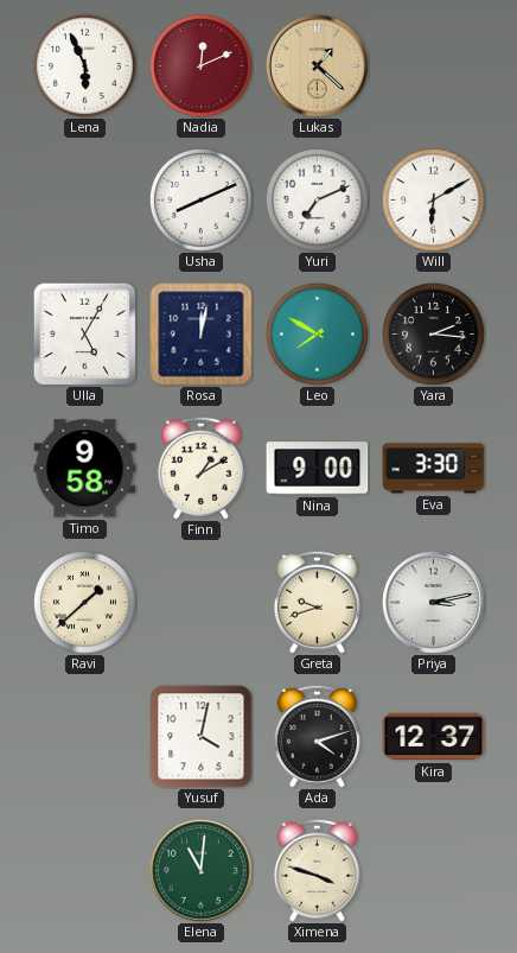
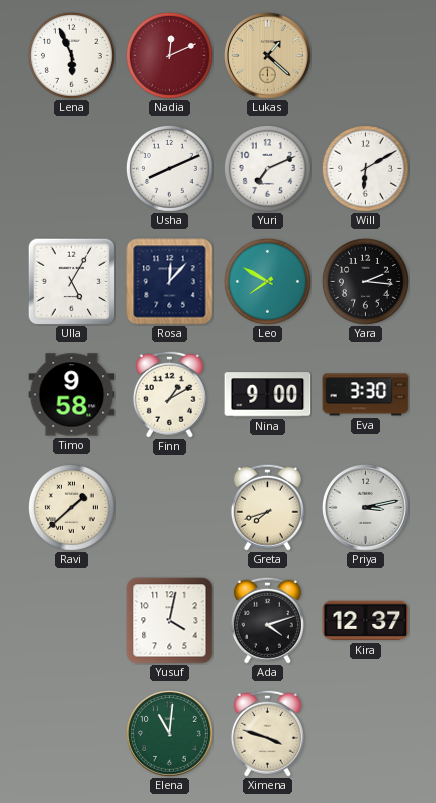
Rosa: 12:02 -> 12:07 (170, 282)
Greta: 9:42 -> 7:42 (267, 507)
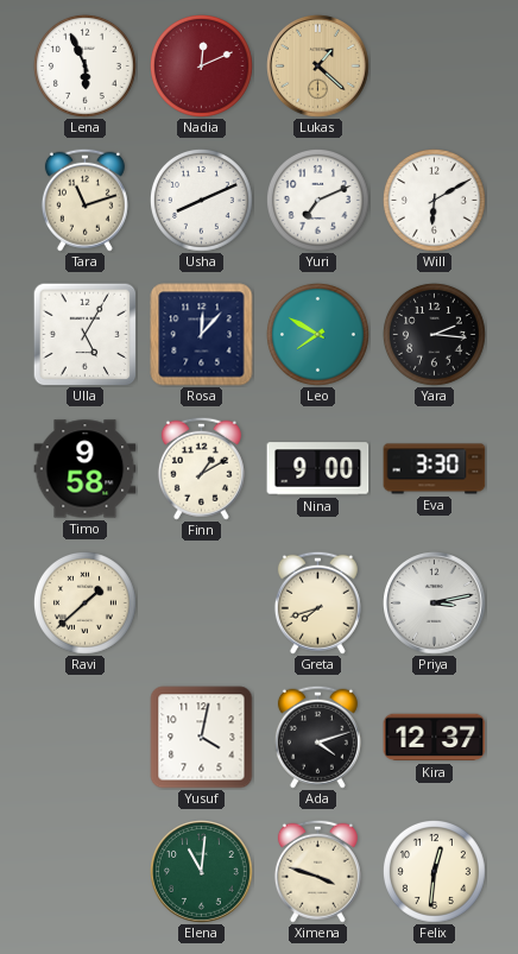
Tara: none -> 11:12 (84, 200)
Felix: none -> 12:31 (434, 871)
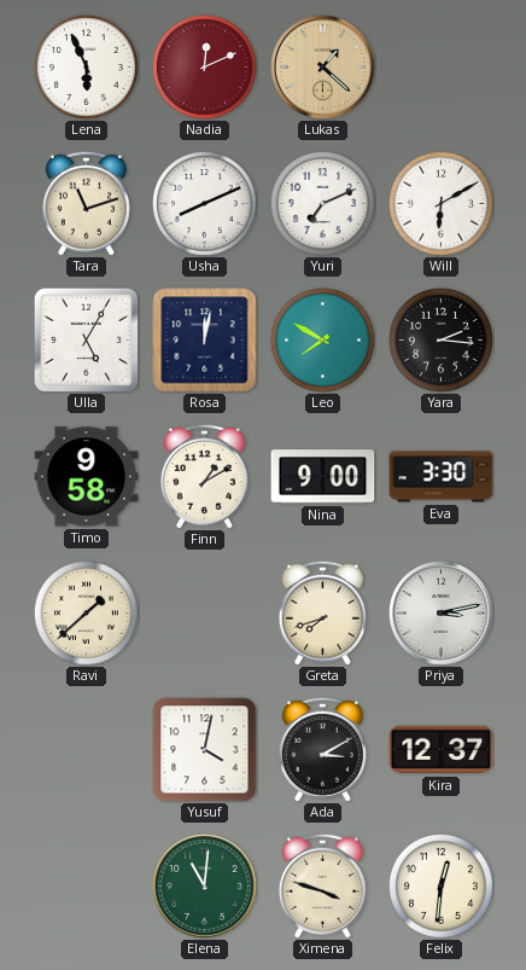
Rosa: 12:07 -> 12:02 (205, 341)
Ada: 4:12 -> 3:10 (322, 749)
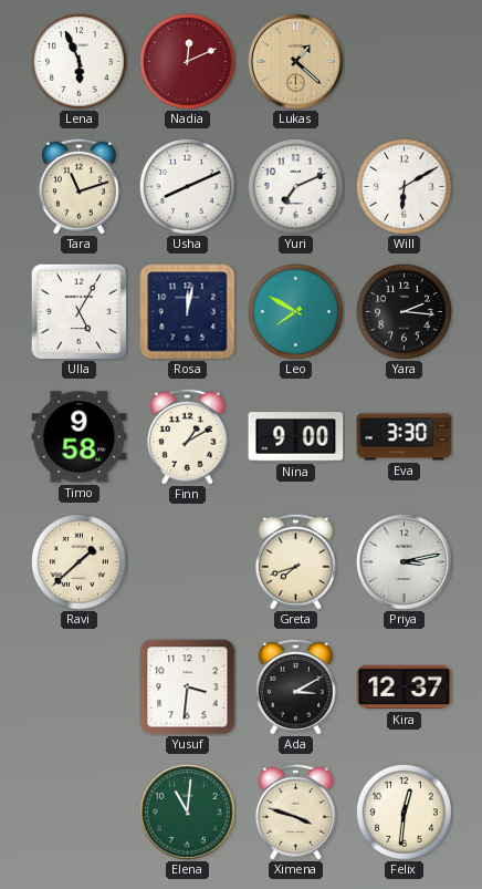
Yusuf: 4:02 -> 3:31 (188, 688)
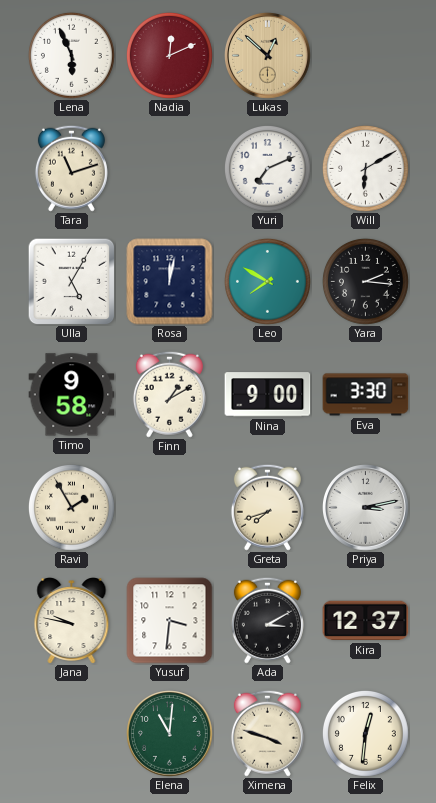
Lukas: 1:22 -> 12:52 (268, 56)
Usha: 8:11 -> none (187, 186)
Ravi: 1:38 -> 1:55 (71, 507)
Jana: none -> 9:47 (72, 621)
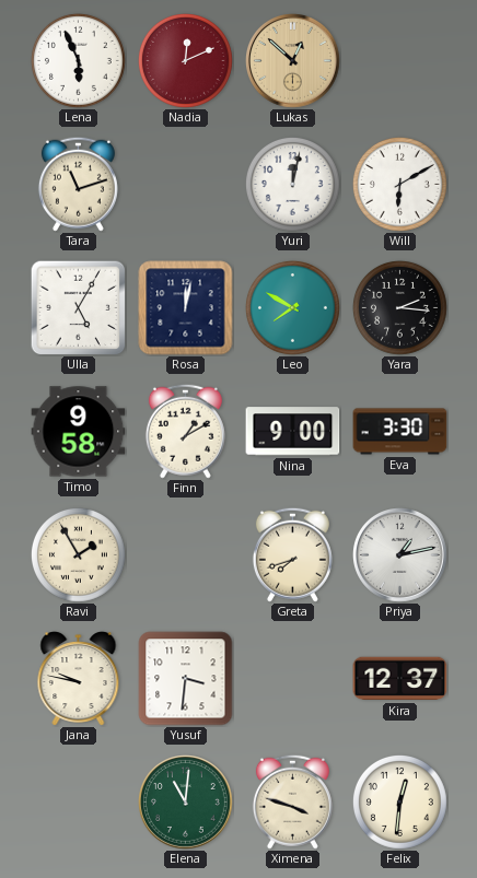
Yuri: 7:11 -> 12:02 (292, 184)
Priya: 3:13 -> 1:13 (400, 555)
Ada: 3:10 -> none (267, 620)
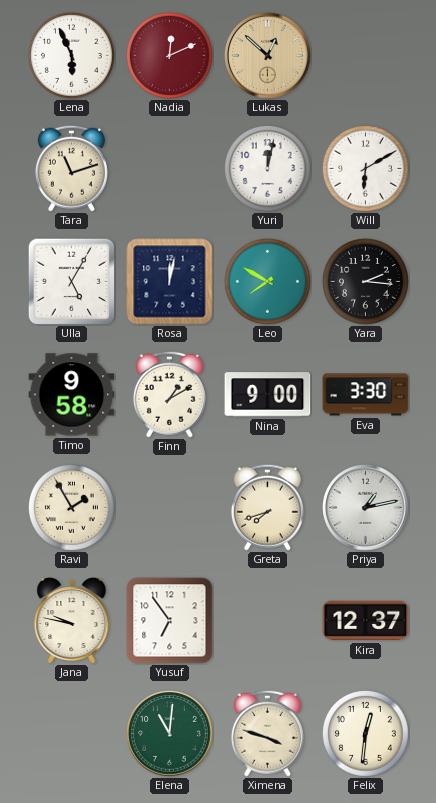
Yusuf: 3:31 -> 6:54 (170, 621)
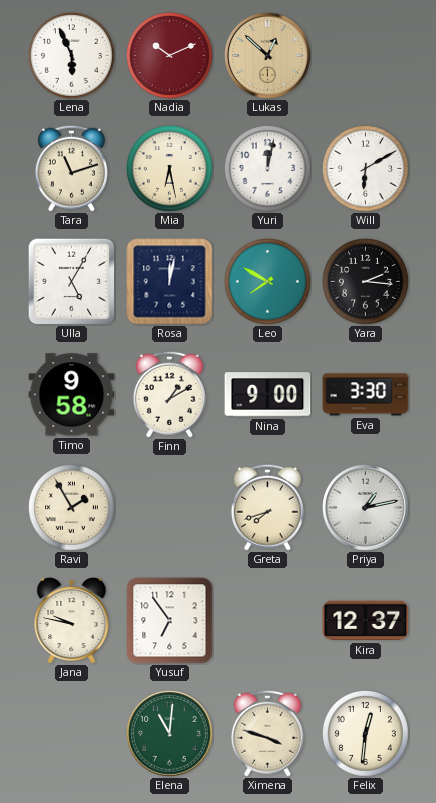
Nadia: 12:11 -> 10:11 (169, 55)
Mia: none -> 6:28 (169, 168)
